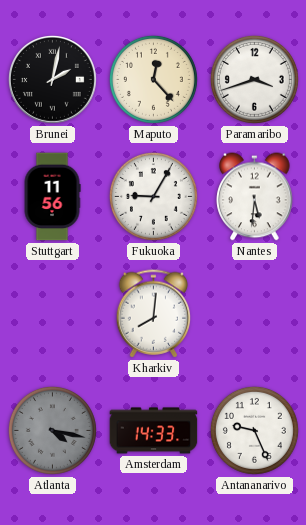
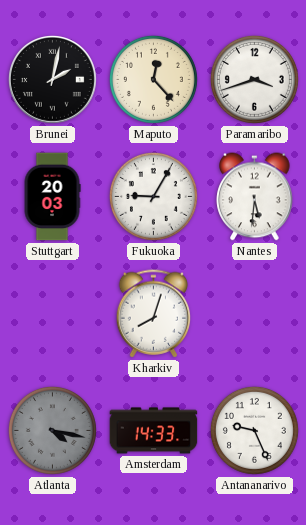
Stuttgart: 11:56 -> 20:03 (52, 197)
Kharkiv: 8:01 -> 8:03 (154, 314)
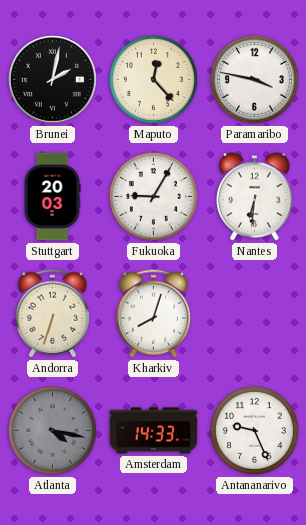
Paramaribo: 3:42 -> 3:47 (254, 79)
Nantes: 5:31 -> 6:31 (255, 197)
Andorra: none -> 6:33 (53, 314)
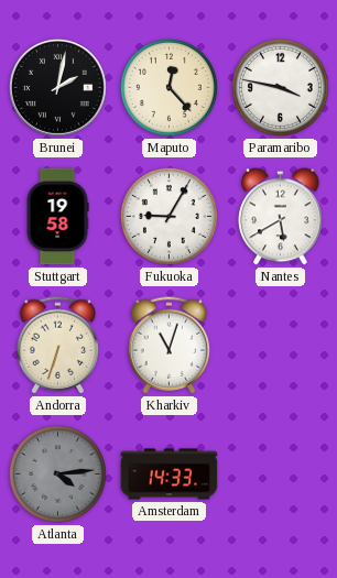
Stuttgart: 20:03 -> 19:58 (57, 217)
Nantes: 6:31 -> 5:40 (281, 217)
Kharkiv: 8:03 -> 11:03 (170, 346)
Atlanta: 4:17 -> 4:14 (57, 473)
Antananarivo: 9:26 -> none (254, 430)
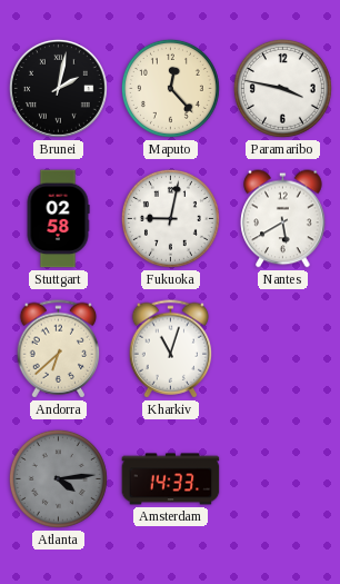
Stuttgart: 19:58 -> 02:58 (58, 219)
Fukuoka: 9:05 -> 9:02 (170, 218)
Andorra: 6:33 -> 6:38 (59, 349)
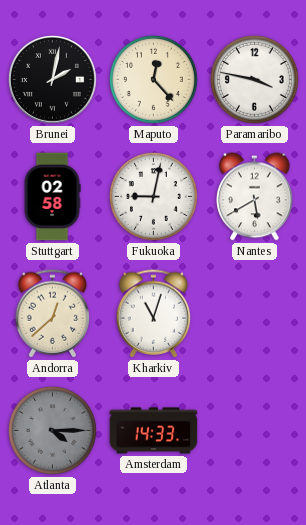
Andorra: 6:38 -> 12:38 (53, 314)
Atlanta: 4:14 -> 4:15 (52, 430)
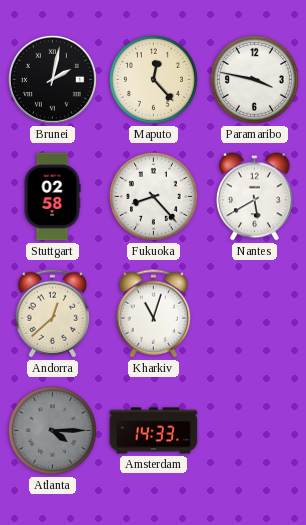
Fukuoka: 9:02 -> 8:23 (153, 196)
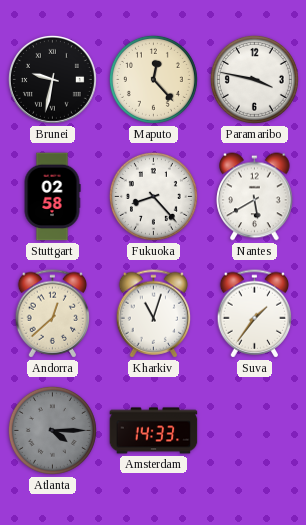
Brunei: 2:02 -> 9:32 (52, 79)
Suva: none -> 1:36 (255, 314)
